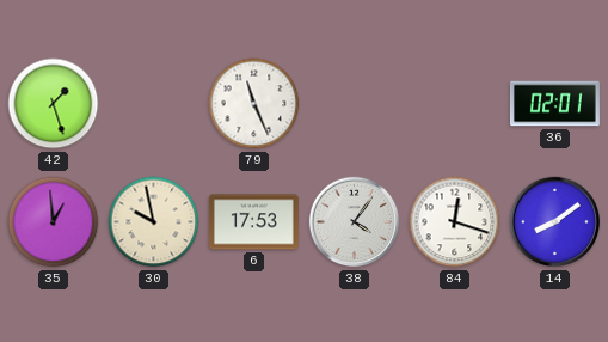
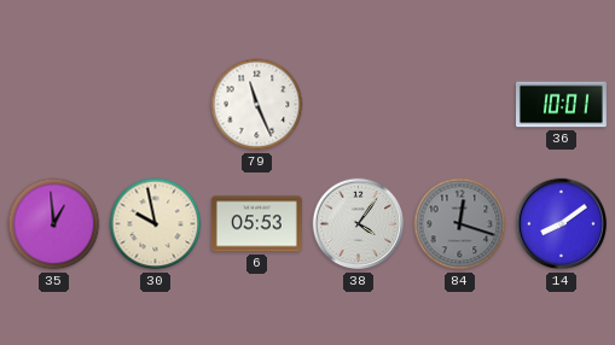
42: 1:27 -> none (54, 104)
36: 02:01 -> 10:01 (561, 105)
6: 17:53 -> 05:53 (256, 224)
84 dial: white -> grey (460, 224)
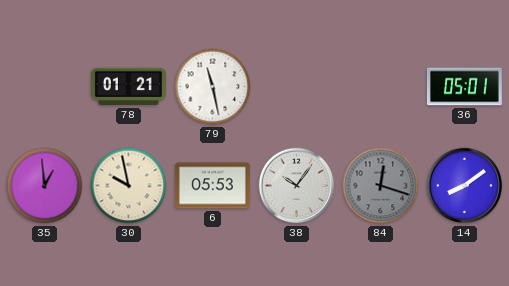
78: none -> 01:21 (128, 87)
79: 11:26 -> 11:28 (213, 87)
36: 10:01 -> 05:01 (464, 87)
38: 4:06 -> 10:06 (297, 186)
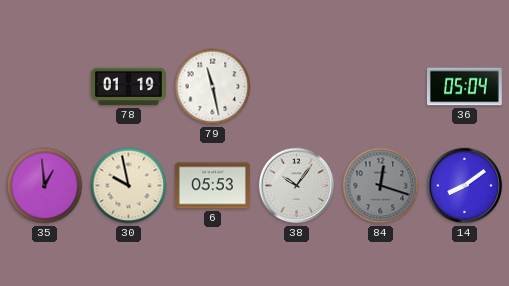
78: 01:21 -> 01:19 (128, 87)
36: 05:01 -> 05:04 (464, 87)
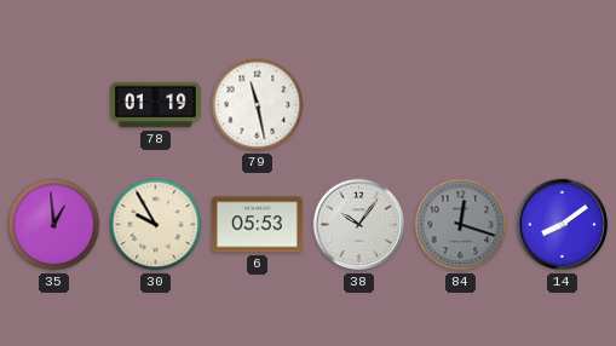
36: 05:04 -> none (464, 87)
30: 9:58 -> 9:55 (156, 225)
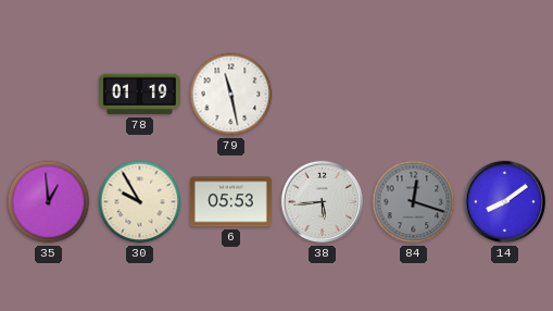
38: 10:06 -> 5:44 (323, 202)
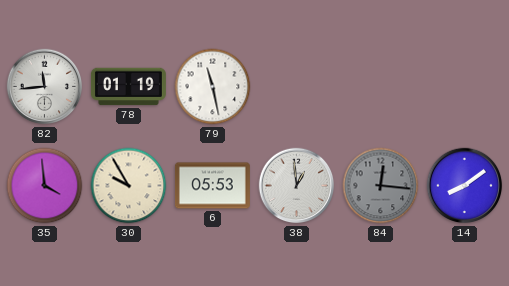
82: none -> 11:44 (45, 87)
35: 12:59 -> 3:59 (45, 186)
38: 5:44 -> 12:59 (297, 186)
84: 12:18 -> 12:16 (381, 186)
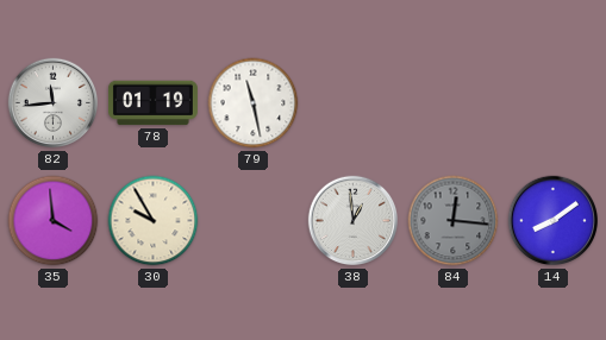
6: 05:53 -> none (212, 186)
